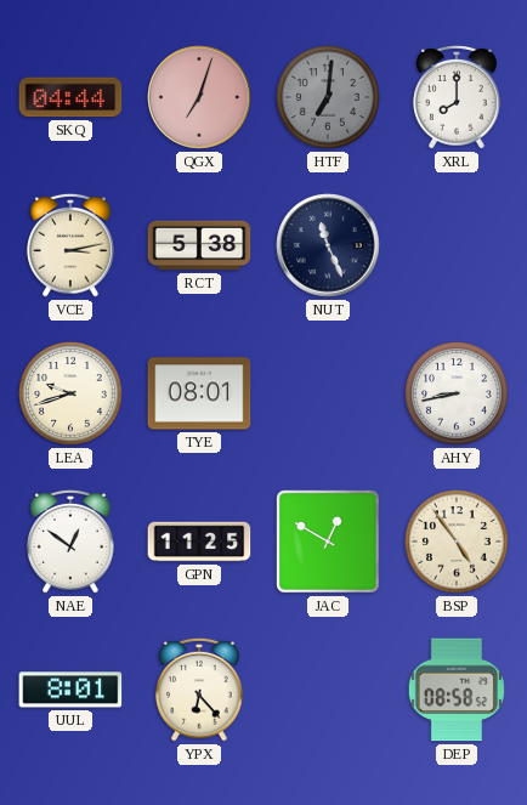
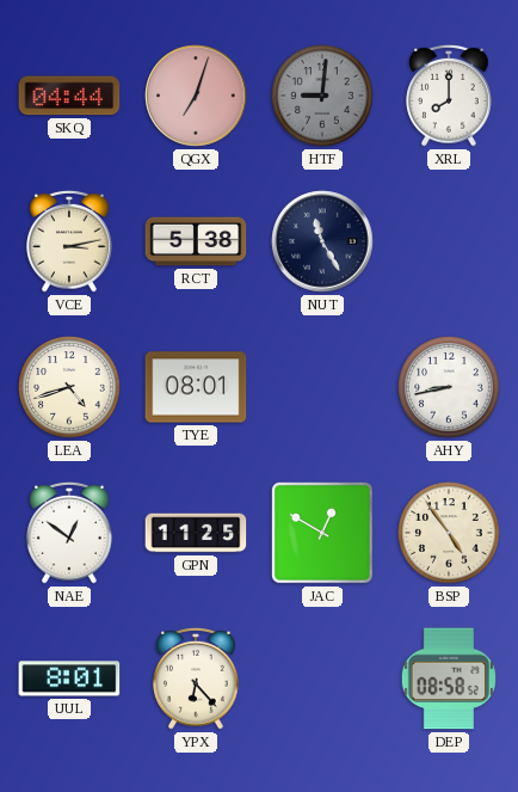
HTF: 7:01 -> 9:01 (322, 96)
NUT: 11:26 -> 11:25 (322, 241)
LEA: 9:42 -> 4:42 (69, 387)
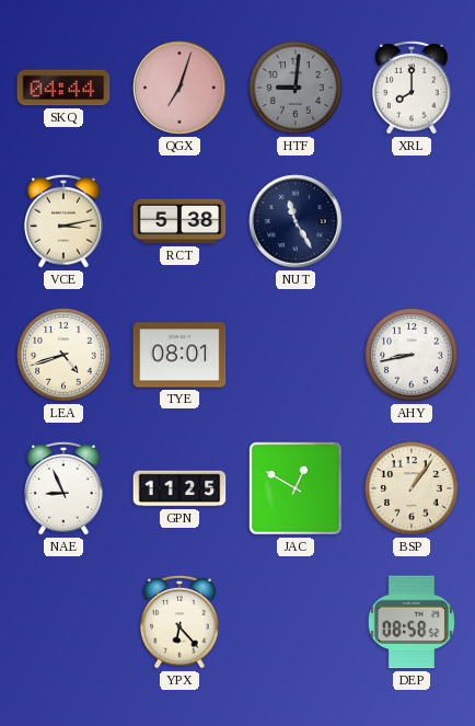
NAE: 12:51 -> 8:56 (63, 488)
BSP: 4:54 -> 1:06 (412, 488)
UUL: 8:01 -> none (69, 679)
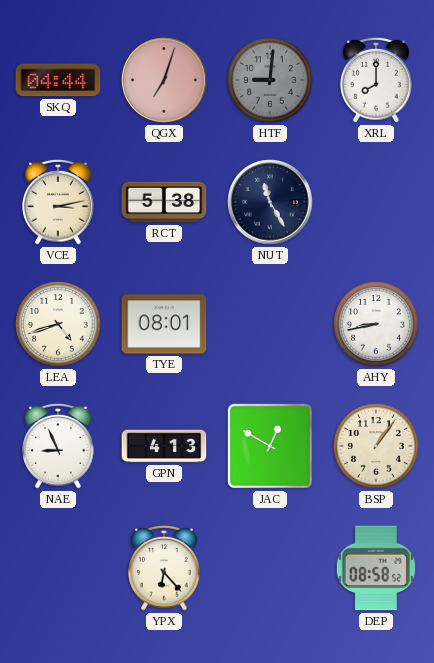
GPN: 11:25 -> 4:13 (164, 446)
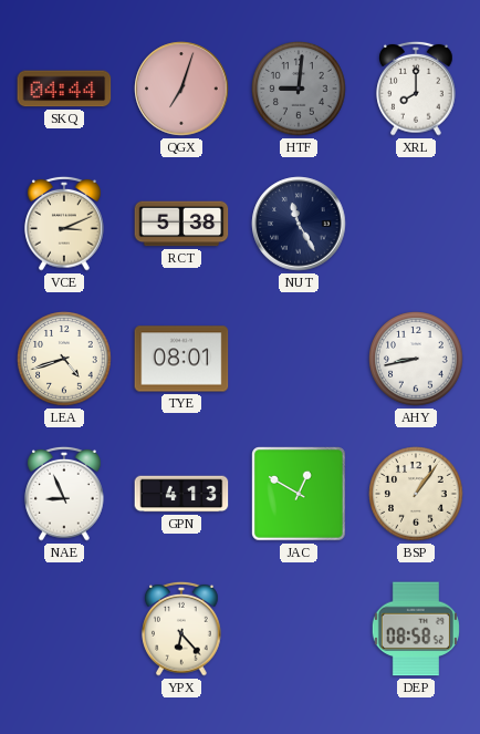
VCE: 3:13 -> 3:11 (64, 224)
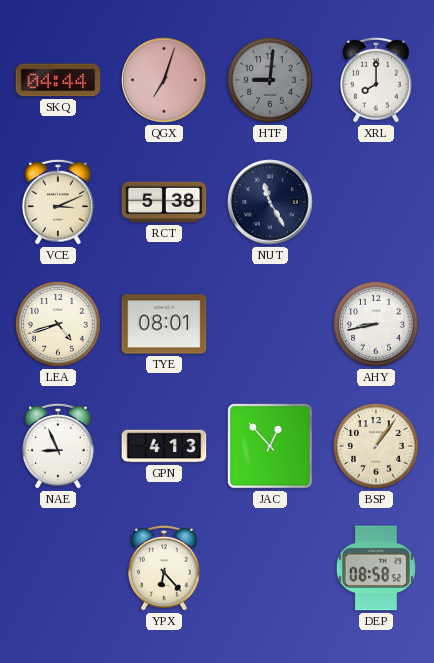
JAC: 12:50 -> 12:53 (270, 446)
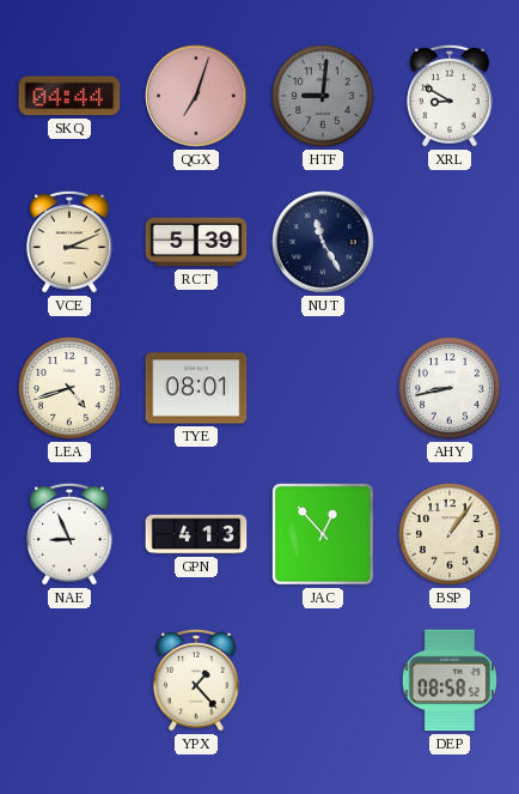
XRL: 8:00 -> 8:50 (450, 96)
RCT: 5:38 -> 5:39 (196, 242)
YPX: 6:23 -> 1:23 (196, 680)
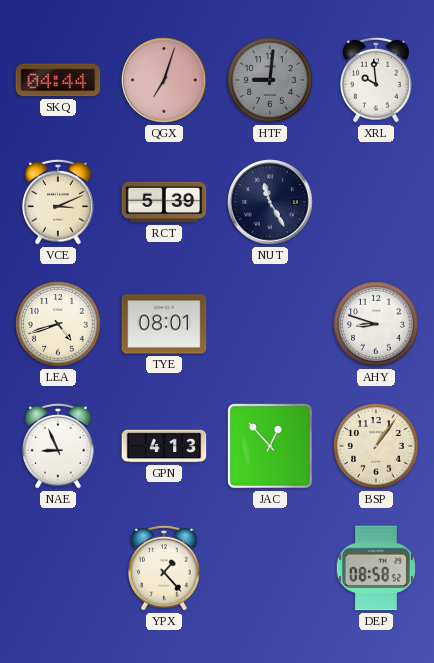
XRL: 8:50 -> 9:59 (376, 80)
AHY: 8:43 -> 8:48 (376, 324)
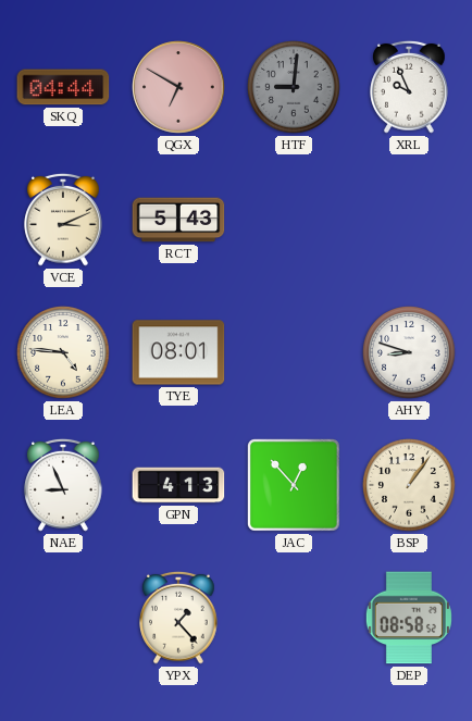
QGX: 7:03 -> 6:50 (178, 87)
XRL: 9:59 -> 9:56 (409, 87)
RCT: 5:39 -> 5:43 (178, 220)
NUT: 11:25 -> none (270, 202)
LEA: 4:42 -> 4:46 (63, 352)
